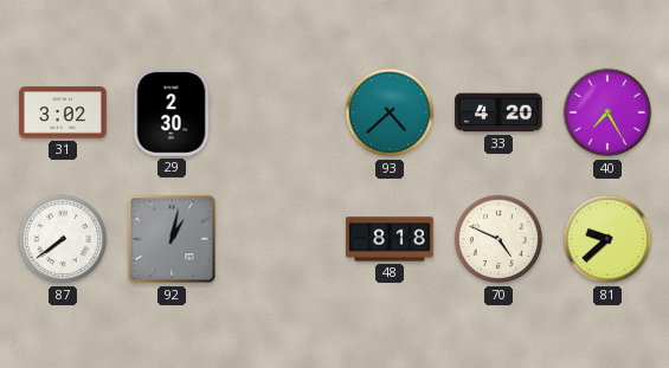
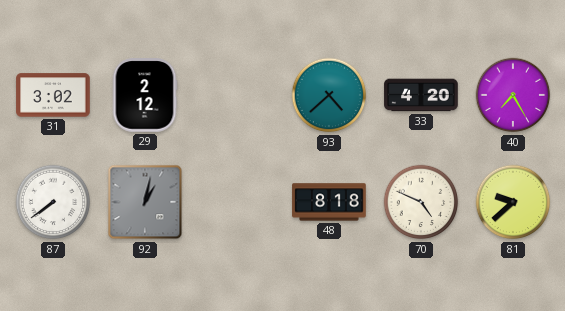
29: 2:30 -> 2:12 (145, 95)
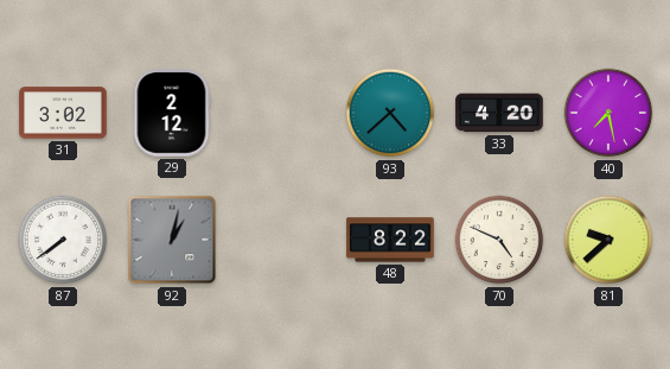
40: 7:25 -> 7:28 (608, 113)
48: 8:18 -> 8:22 (390, 240)
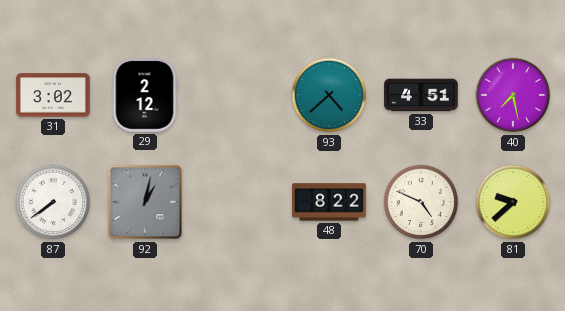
33: 4:20 -> 4:51 (421, 95)
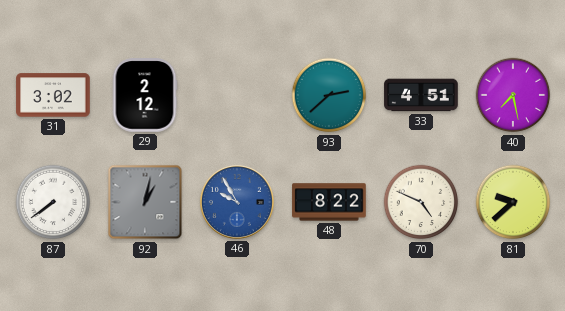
93: 4:38 -> 2:38 (329, 95)
46: none -> 9:55 (237, 202)
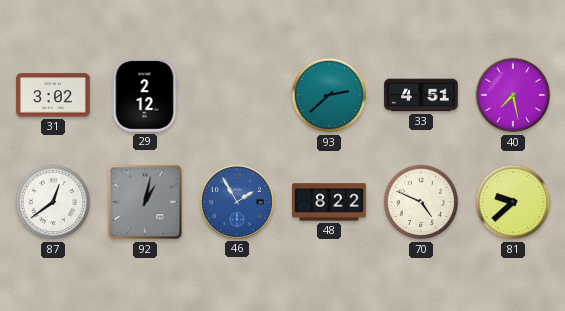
87: 7:39 -> 12:39 (53, 202)
46: 9:55 -> 1:55 (237, 202)
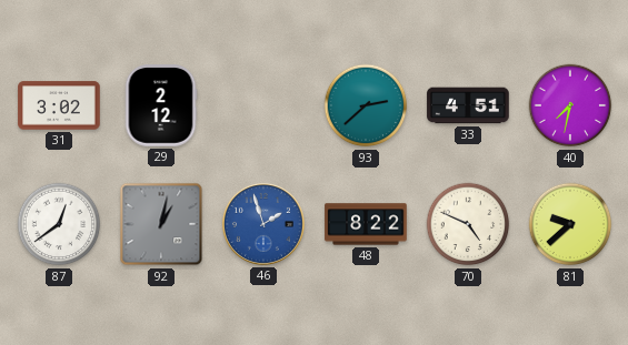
40: 7:28 -> 7:32 (570, 105)
46: 1:55 -> 1:57 (263, 224)
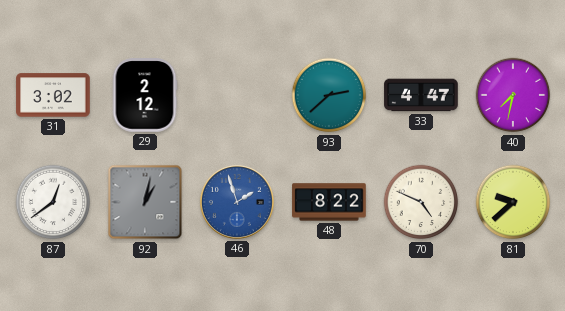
33: 4:51 -> 4:47 (421, 95)
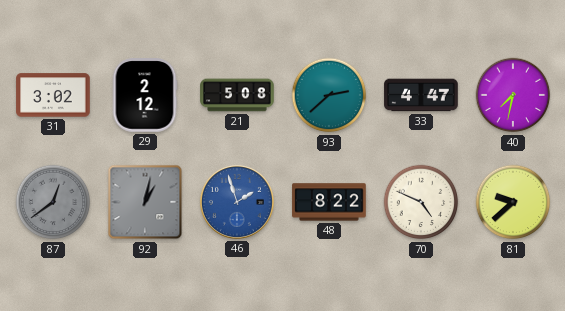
21: none -> 5:08 (237, 95)
87 dial: white -> grey (53, 202)
